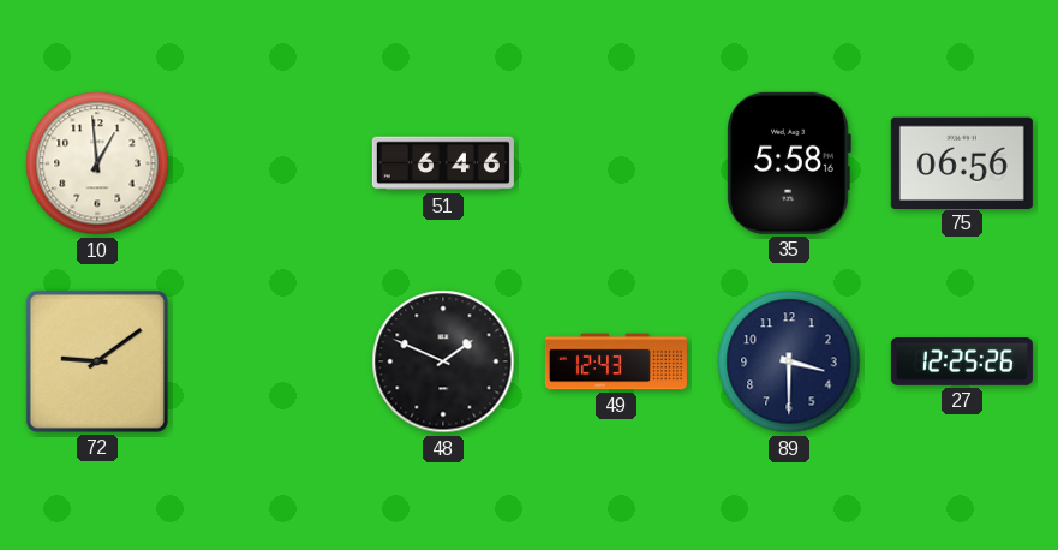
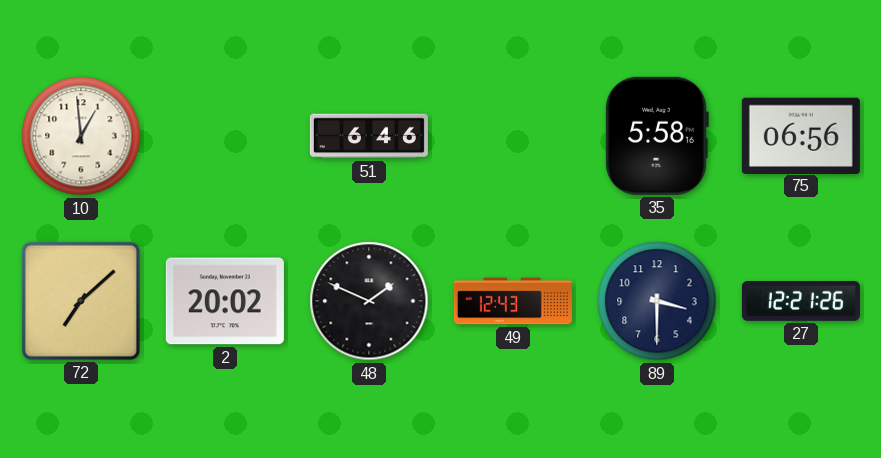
72: 9:09 -> 7:08 (81, 301)
2: none -> 20:02 (225, 301)
27: 12:25 -> 12:21 (801, 302)
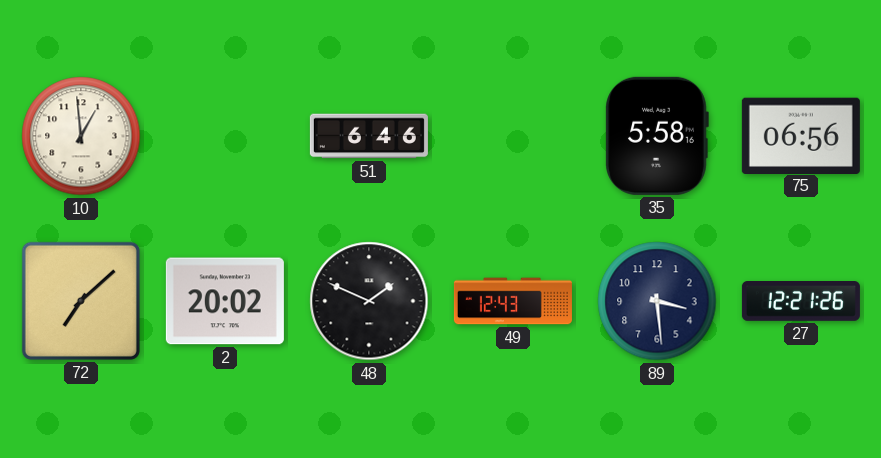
89: 3:30 -> 3:29 (657, 301)
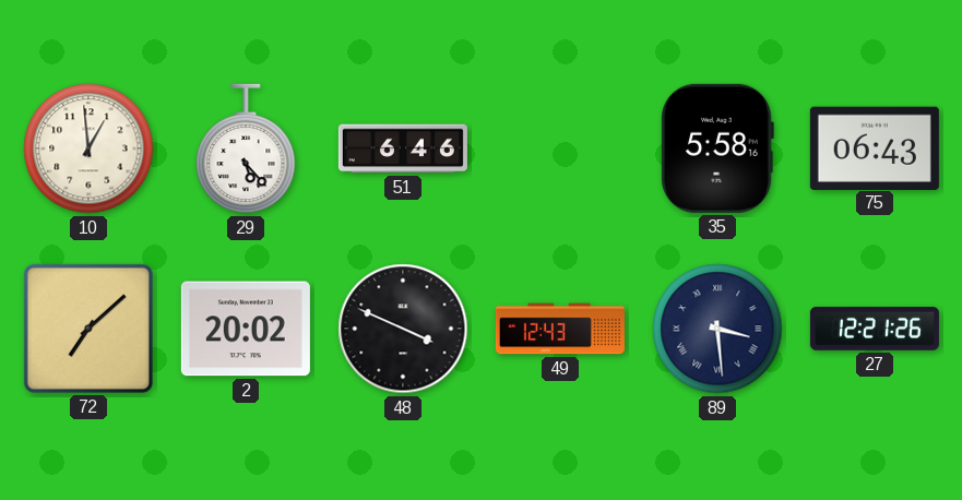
29: none -> 5:23 (246, 148)
75: 06:56 -> 06:43 (875, 147)
48: 1:49 -> 3:49 (403, 329)
89 numerals: Arabic -> Roman (717, 329)
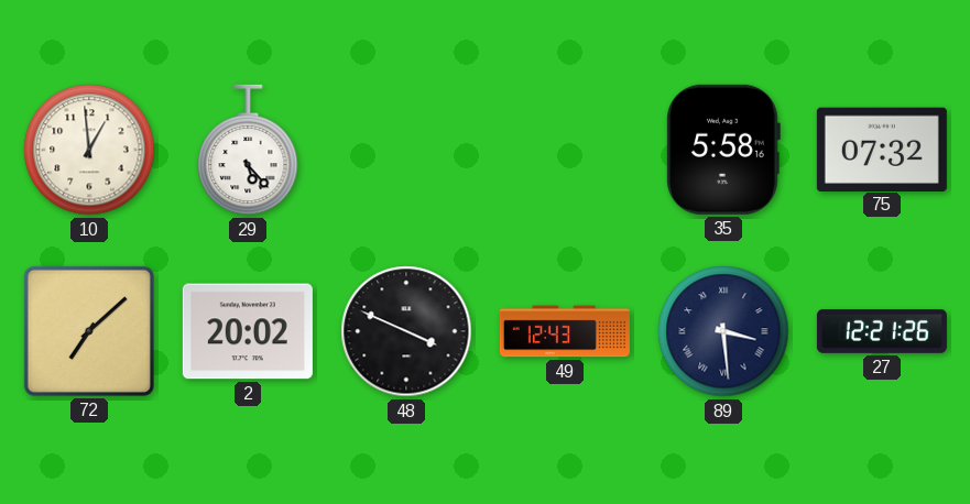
51: 6:46 -> none (403, 148)
75: 06:43 -> 07:32 (882, 149)
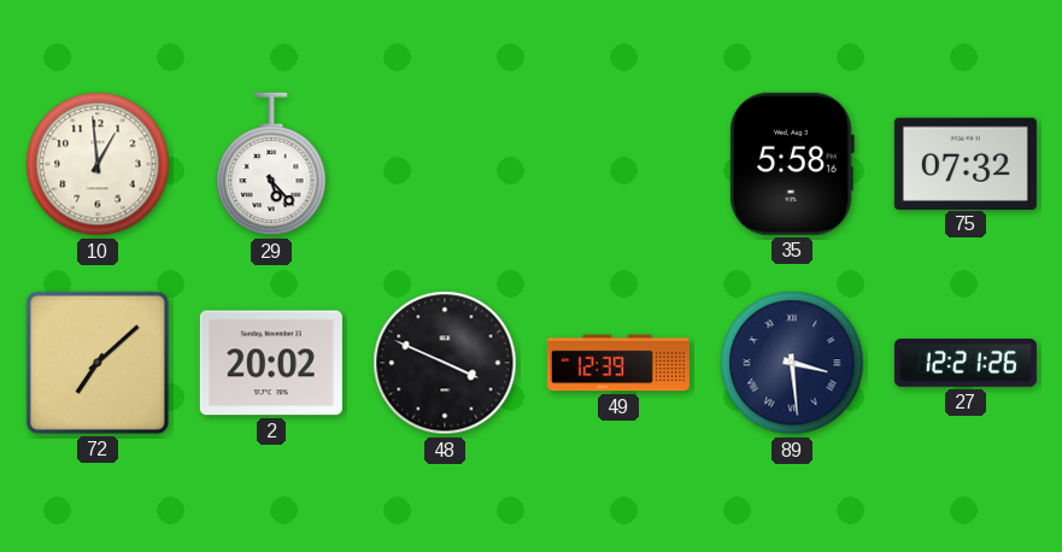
49: 12:43 -> 12:39 (618, 363)
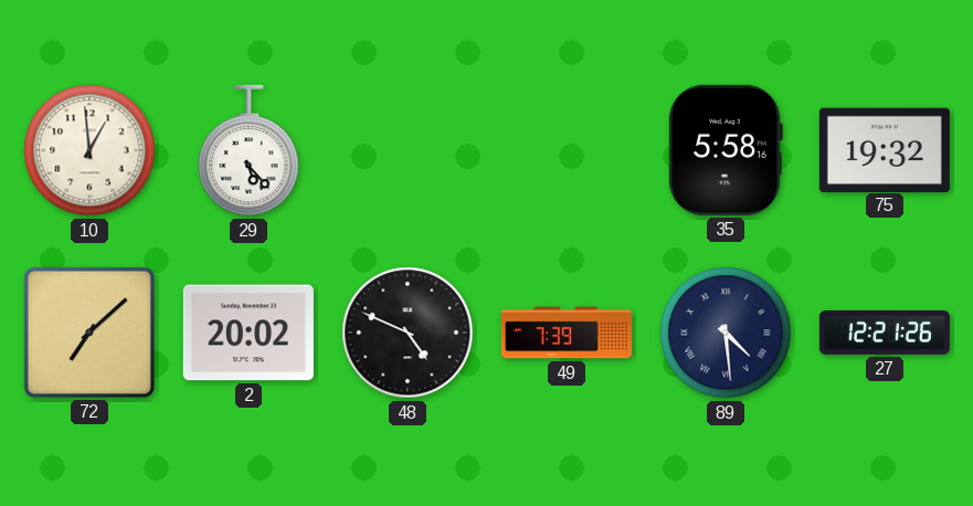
75: 07:32 -> 19:32 (885, 149)
48: 3:49 -> 4:49 (408, 333)
49: 12:39 -> 7:39 (567, 333)
89: 3:29 -> 4:29 (726, 333)
